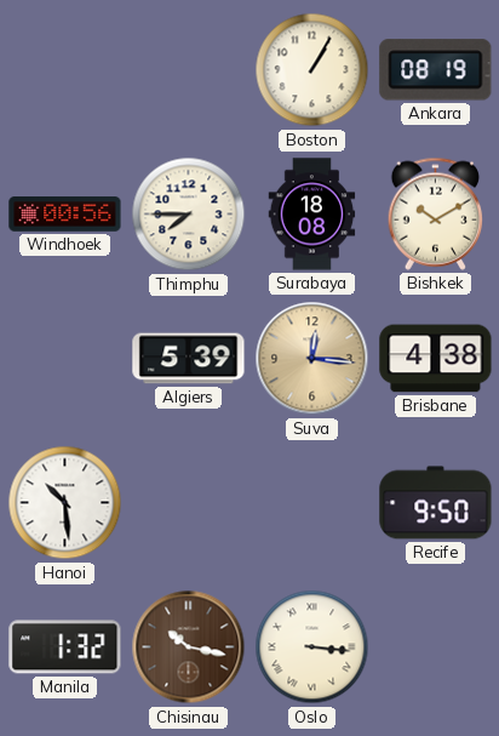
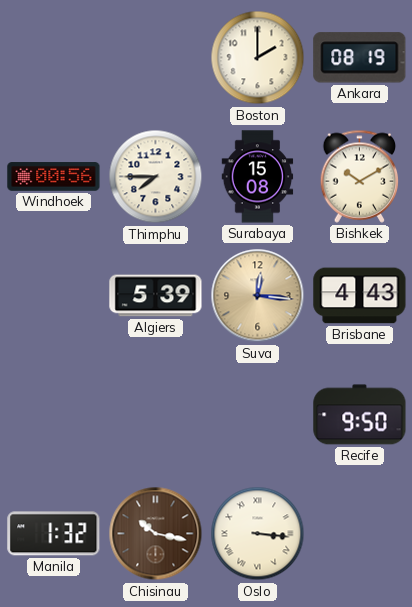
Boston: 1:05 -> 2:00 (258, 58)
Surabaya: 18:08 -> 15:08 (258, 177)
Brisbane: 4:38 -> 4:43 (360, 296)
Hanoi: 10:29 -> none (65, 503)
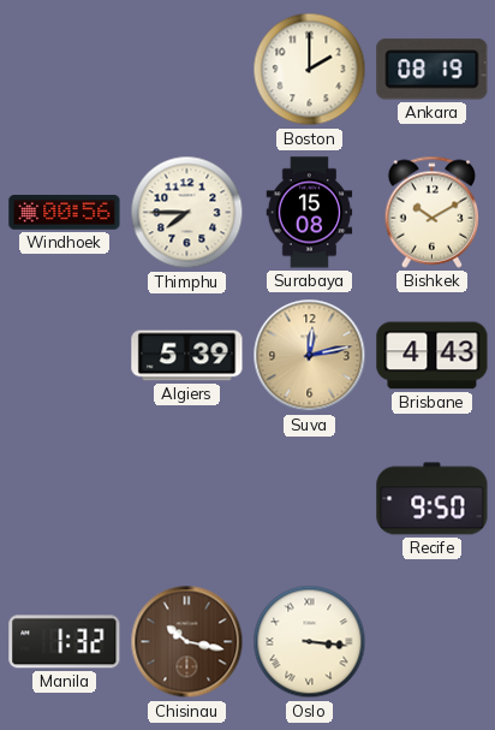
Suva: 12:16 -> 12:13 (310, 356)
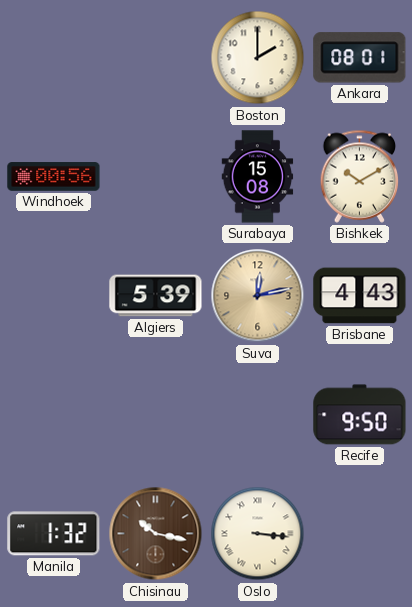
Ankara: 08:19 -> 08:01 (360, 58)
Thimphu: 7:45 -> none (187, 213)
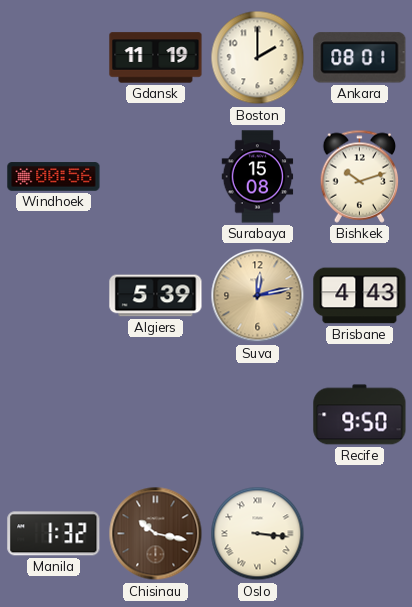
Gdansk: none -> 11:19 (156, 58)
Bishkek: 10:10 -> 10:12 (360, 176)
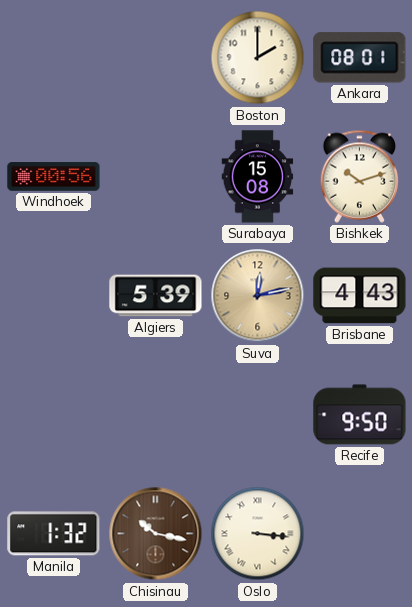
Gdansk: 11:19 -> none (156, 58)
